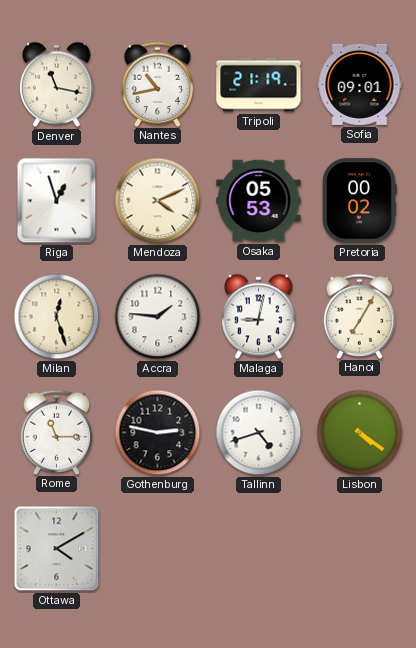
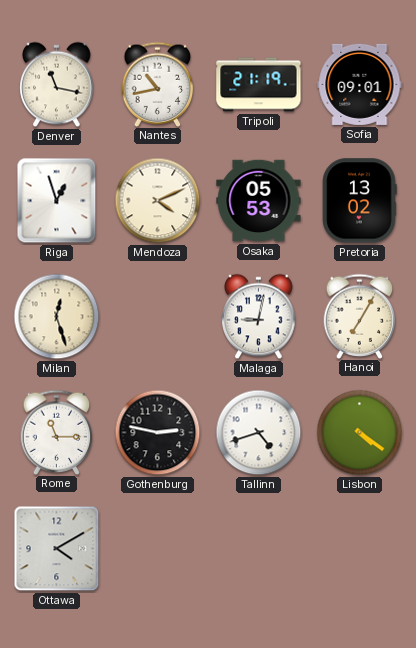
Pretoria: 00:02 -> 13:02 (360, 201)
Accra: 1:46 -> none (158, 317)
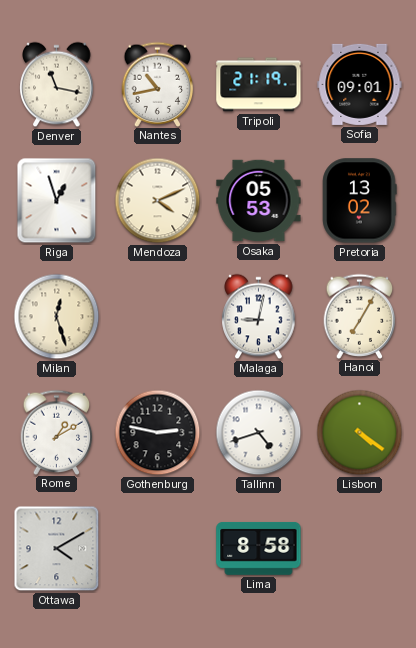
Rome: 11:15 -> 1:10 (57, 432)
Lima: none -> 8:58 (259, 548)
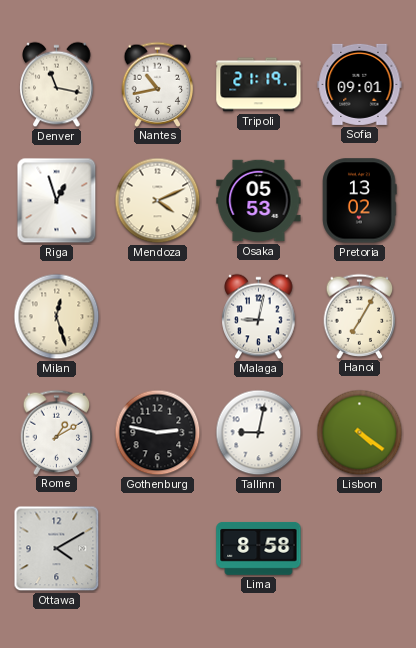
Tallinn: 4:42 -> 9:02 (259, 433)
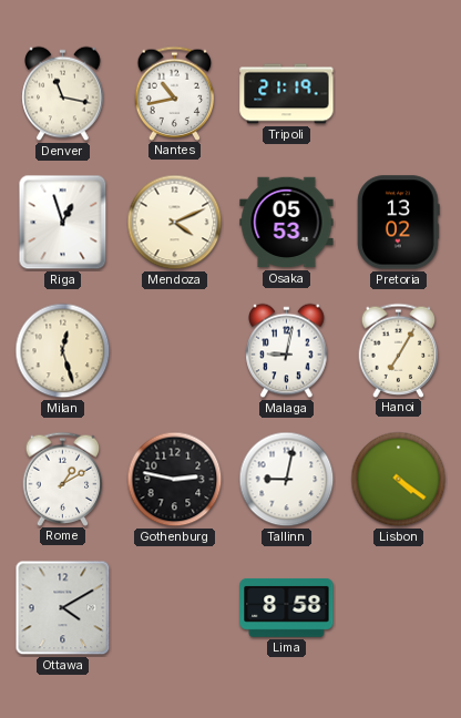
Sofia: 09:01 -> none (360, 84)
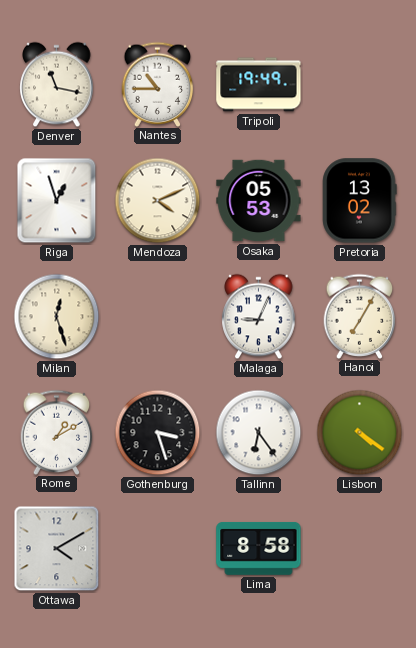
Nantes: 10:43 -> 10:45 (158, 84)
Tripoli: 21:19 -> 19:49 (259, 85)
Malaga: 9:02 -> 9:04 (259, 317)
Gothenburg: 2:47 -> 3:27 (158, 433)
Tallinn: 9:02 -> 6:24 (259, 433)
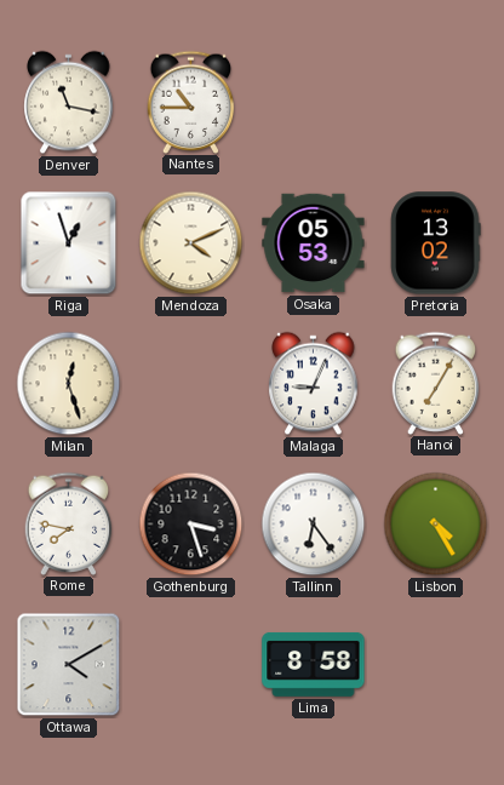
Tripoli: 19:49 -> none (259, 85)
Rome: 1:10 -> 7:47 (69, 523)
Lisbon: 4:21 -> 4:25 (436, 525)
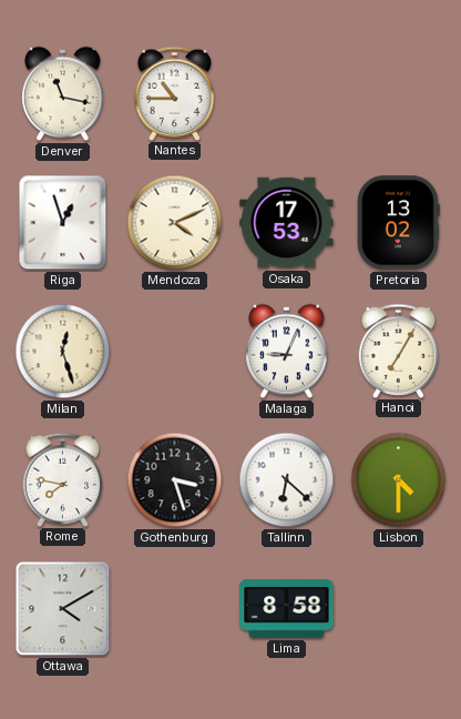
Osaka: 05:53 -> 17:53 (287, 223)
Tallinn: 6:24 -> 6:22 (287, 480)
Lisbon: 4:25 -> 4:30 (399, 480)
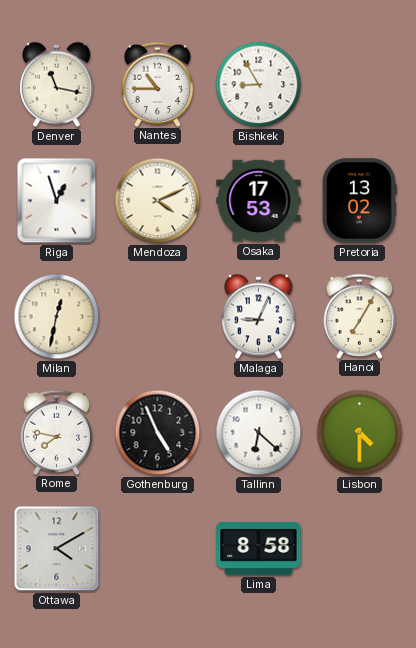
Bishkek: none -> 8:55 (259, 85)
Milan: 12:27 -> 12:32 (57, 317)
Gothenburg: 3:27 -> 4:56 (158, 433)
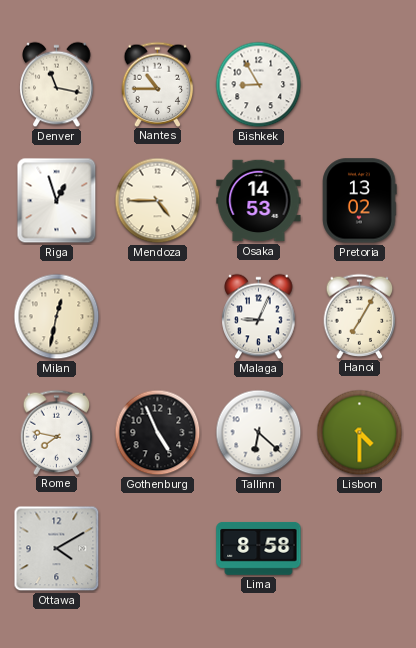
Mendoza: 4:11 -> 4:45 (158, 201)
Osaka: 17:53 -> 14:53 (259, 201)
